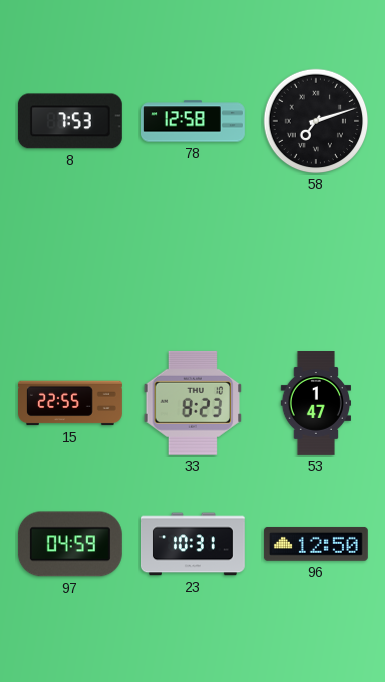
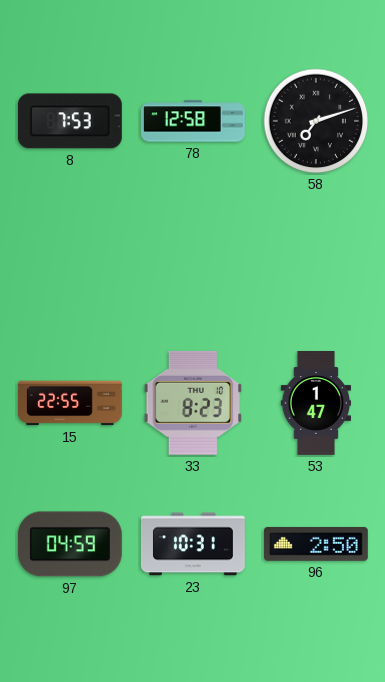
96: 12:50 -> 2:50 (316, 544)
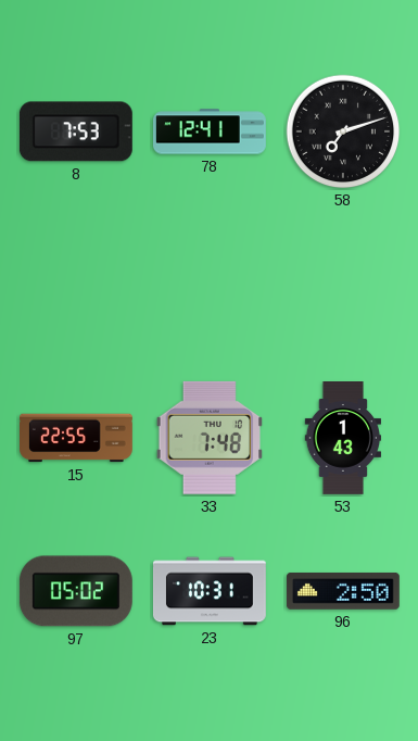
78: 12:58 -> 12:41 (211, 131)
33: 8:23 -> 7:48 (210, 438)
53: 1:47 -> 1:43 (343, 439)
97: 04:59 -> 05:02 (76, 591)
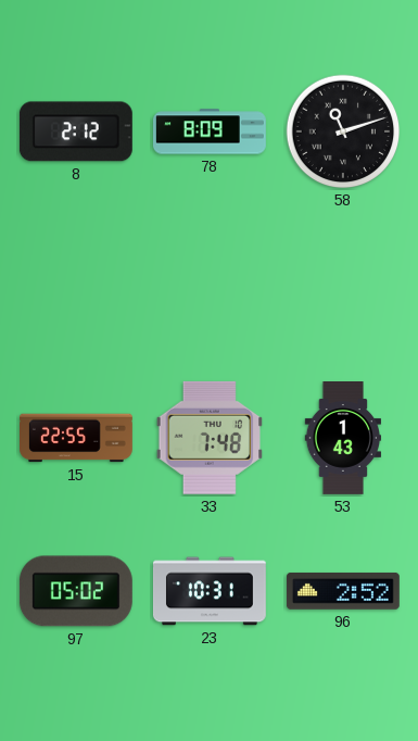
8: 7:53 -> 2:12 (76, 131)
78: 12:41 -> 8:09 (211, 131)
58: 7:12 -> 11:12 (343, 131)
96: 2:50 -> 2:52 (343, 591)
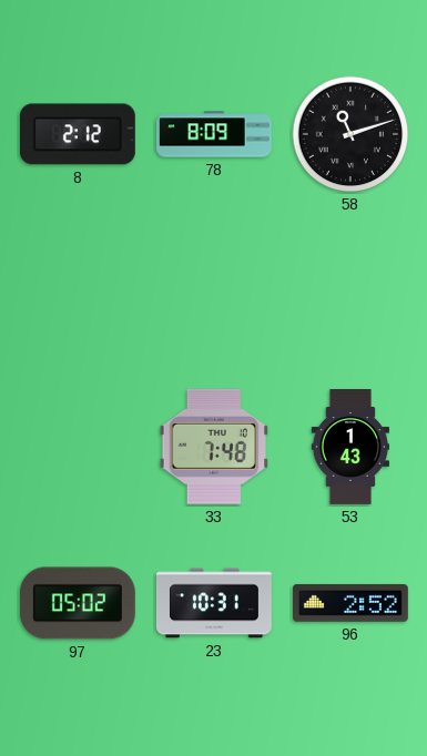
15: 22:55 -> none (77, 438)
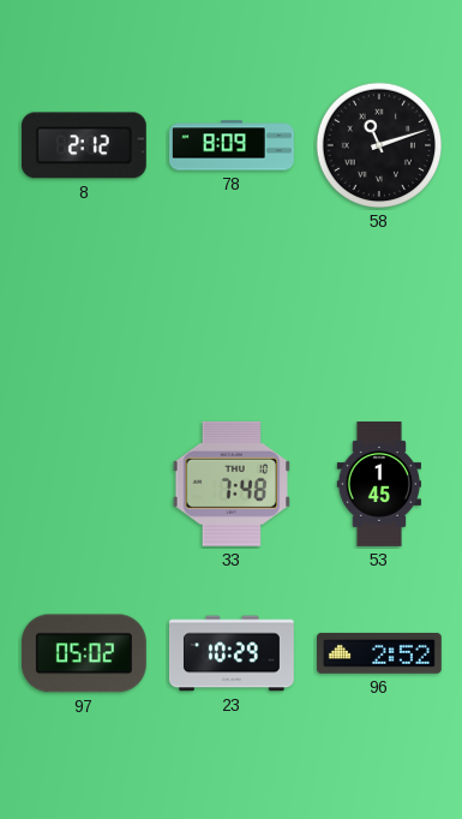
53: 1:43 -> 1:45 (379, 485)
23: 10:31 -> 10:29 (232, 653)
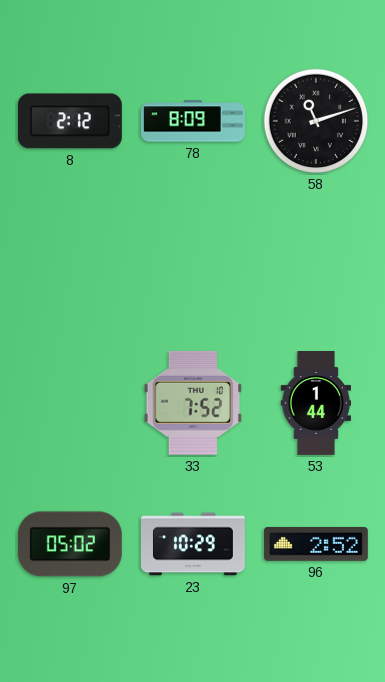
33: 7:48 -> 7:52 (193, 403)
53: 1:45 -> 1:44 (316, 404)
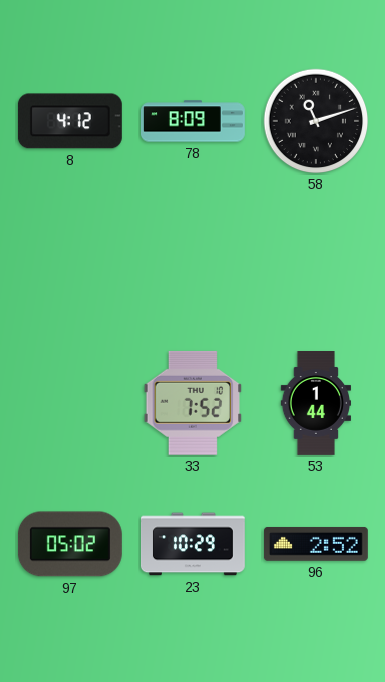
8: 2:12 -> 4:12 (70, 121)
